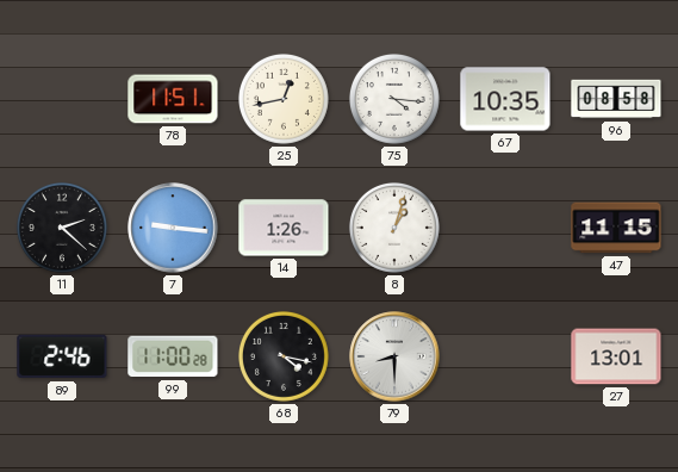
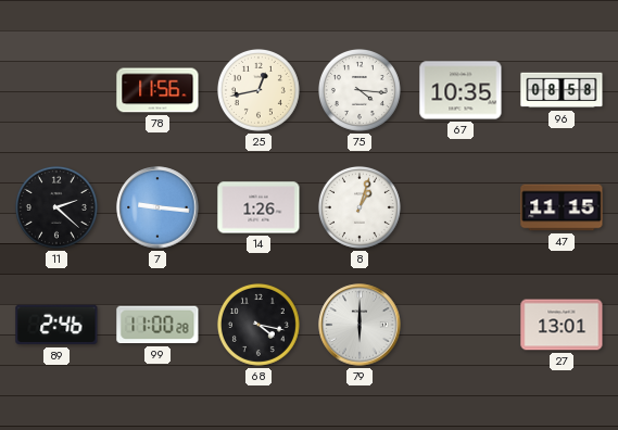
78: 11:51 -> 11:56 (157, 90)
79: 8:30 -> 6:00 (360, 325)
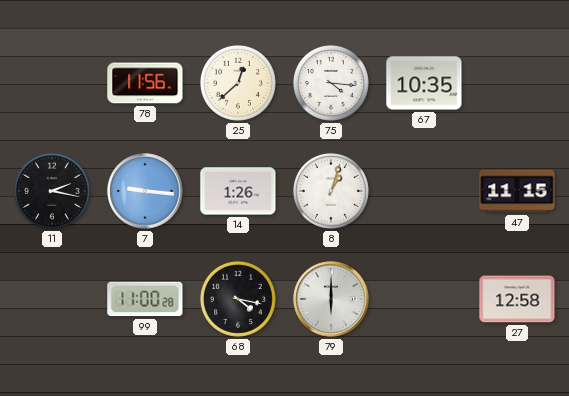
25: 12:43 -> 12:38 (238, 83)
96: 08:58 -> none (562, 90)
11: 2:22 -> 2:17 (52, 191)
89: 2:46 -> none (56, 325)
27: 13:01 -> 12:58 (517, 299)
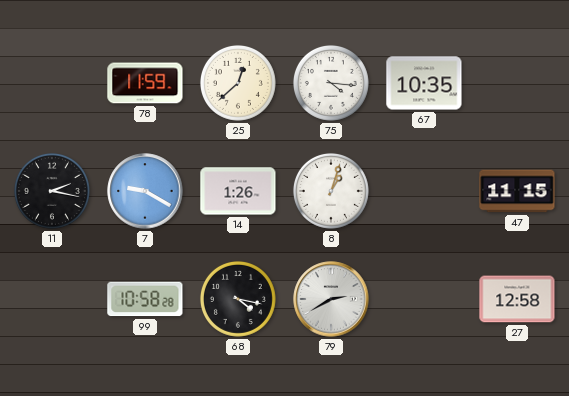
78: 11:56 -> 11:59 (145, 83)
7: 9:16 -> 9:20 (145, 191)
99: 11:00 -> 10:58 (145, 299)
79: 6:00 -> 2:40 (331, 299)
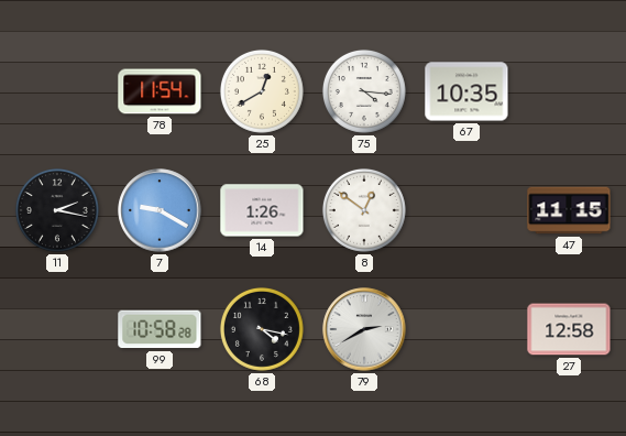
78: 11:59 -> 11:54 (160, 91)
25: 12:38 -> 12:40 (262, 91)
8: 1:03 -> 12:51 (364, 210)
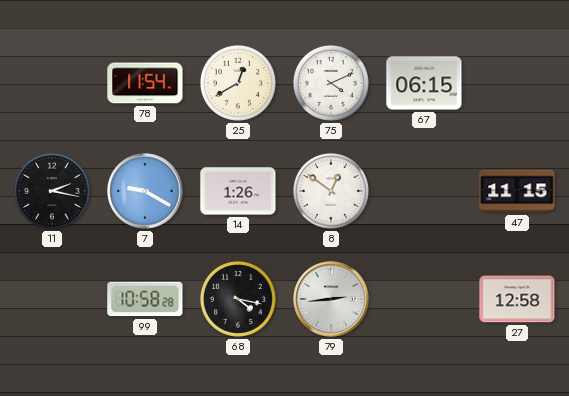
75: 4:16 -> 4:11 (331, 83)
67: 10:35 -> 06:15 (424, 83)
79: 2:40 -> 2:44 (331, 299)
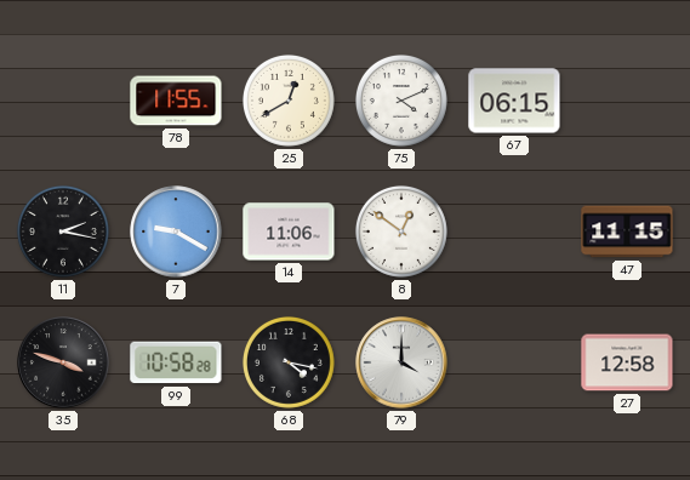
78: 11:54 -> 11:55 (176, 101)
14: 1:26 -> 11:06 (289, 232)
35: none -> 3:48 (63, 362)
79: 2:44 -> 4:00 (401, 362)
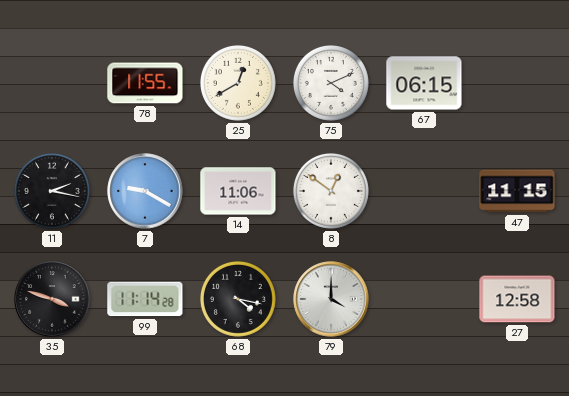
99: 10:58 -> 11:14 (145, 299)
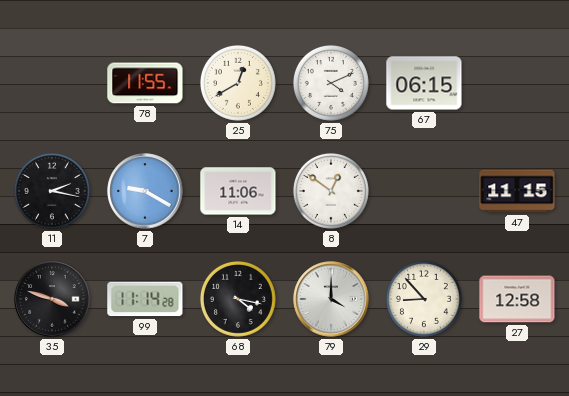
29: none -> 8:53 (424, 299)
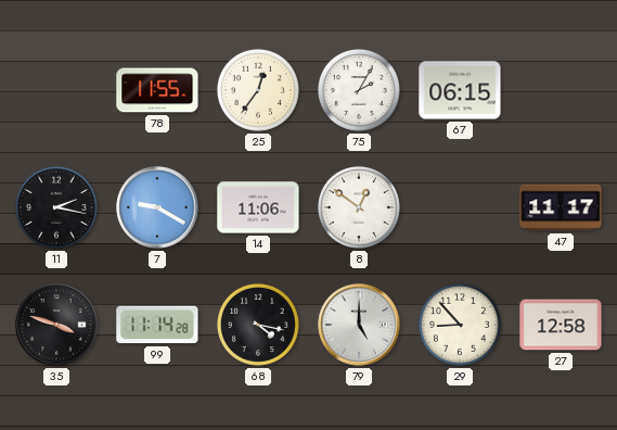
25: 12:40 -> 12:36 (258, 90)
75: 4:11 -> 2:05 (359, 90)
47: 11:15 -> 11:17 (561, 207)
79: 4:00 -> 5:00 (359, 325)
